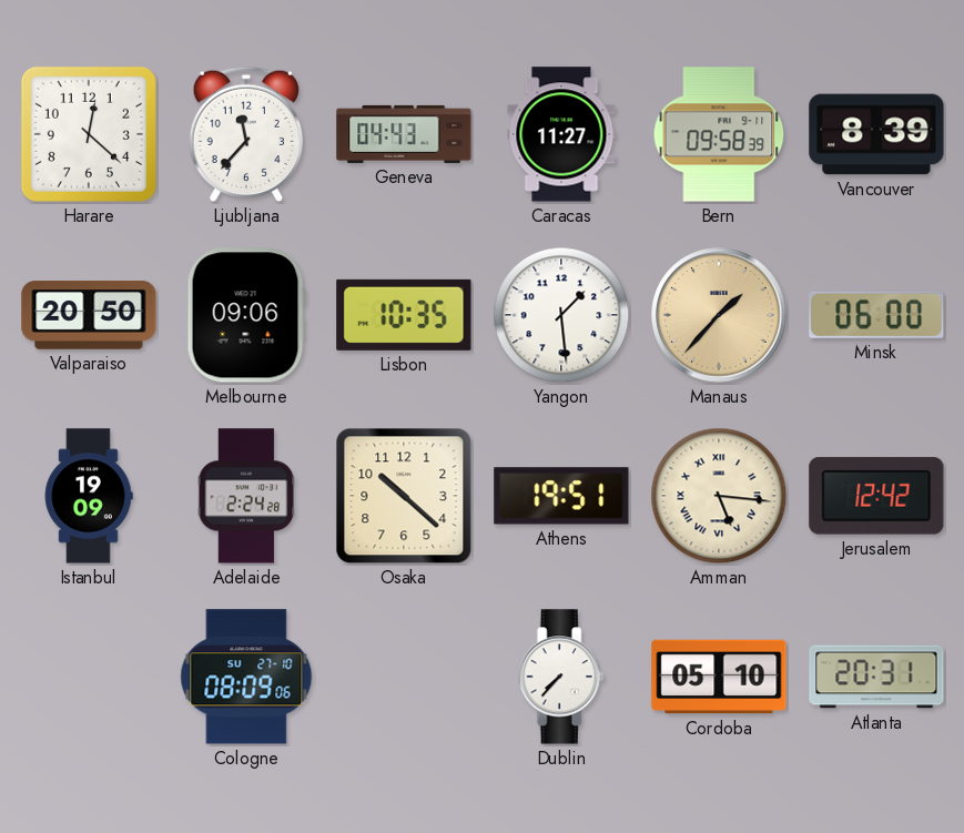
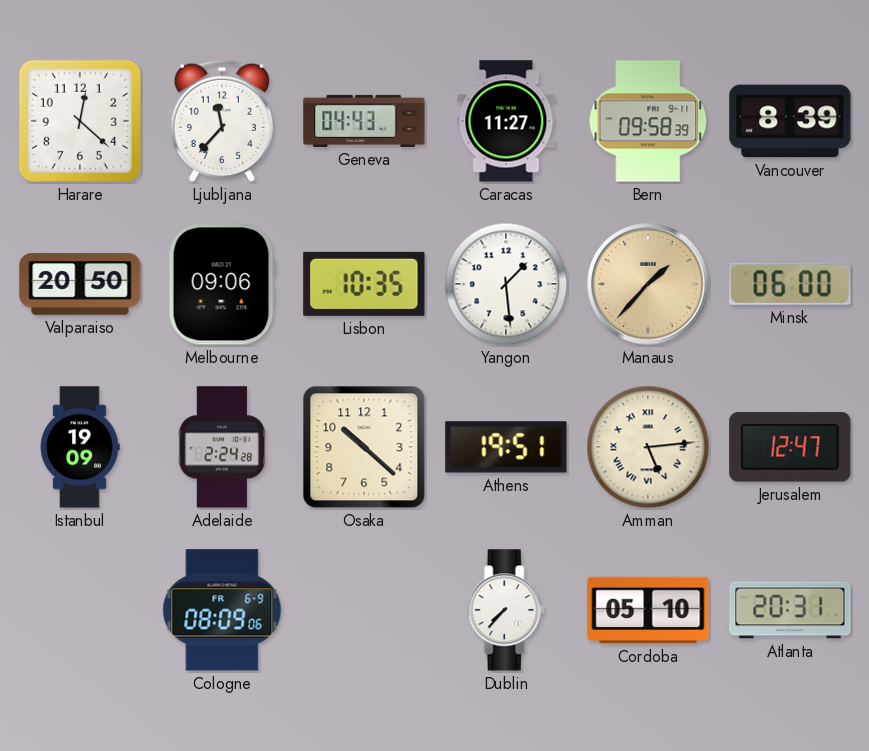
Amman: 5:16 -> 5:14 (648, 447)
Jerusalem: 12:42 -> 12:47 (790, 447)
Cologne date: SU 27-10 -> FR 6-9 (222, 610)
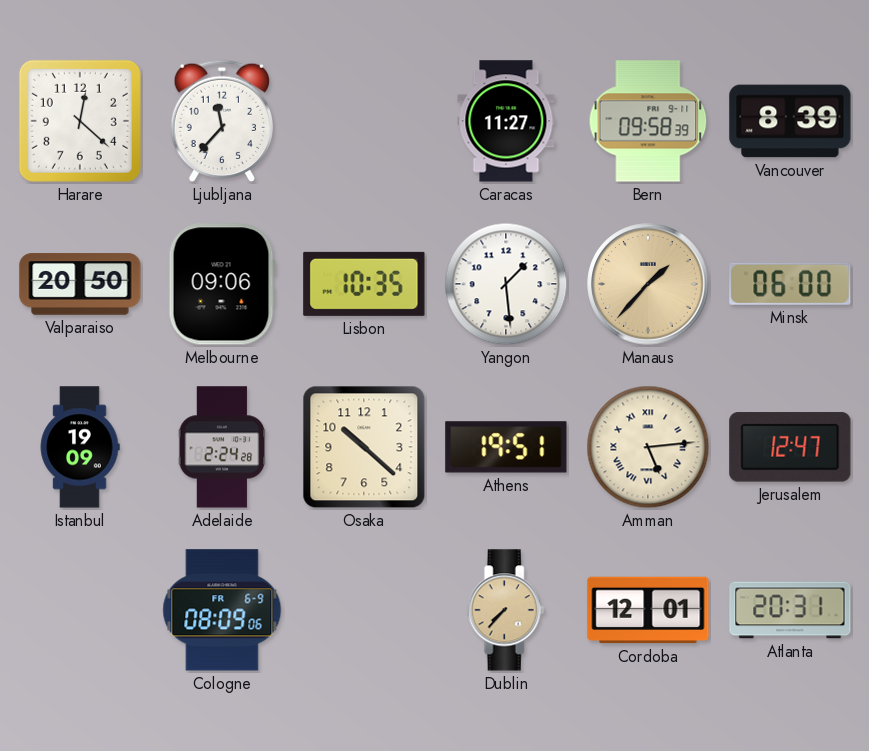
Geneva: 04:43 -> none (364, 121)
Dublin dial: white -> champagne (506, 610)
Cordoba: 05:10 -> 12:01 (648, 610)
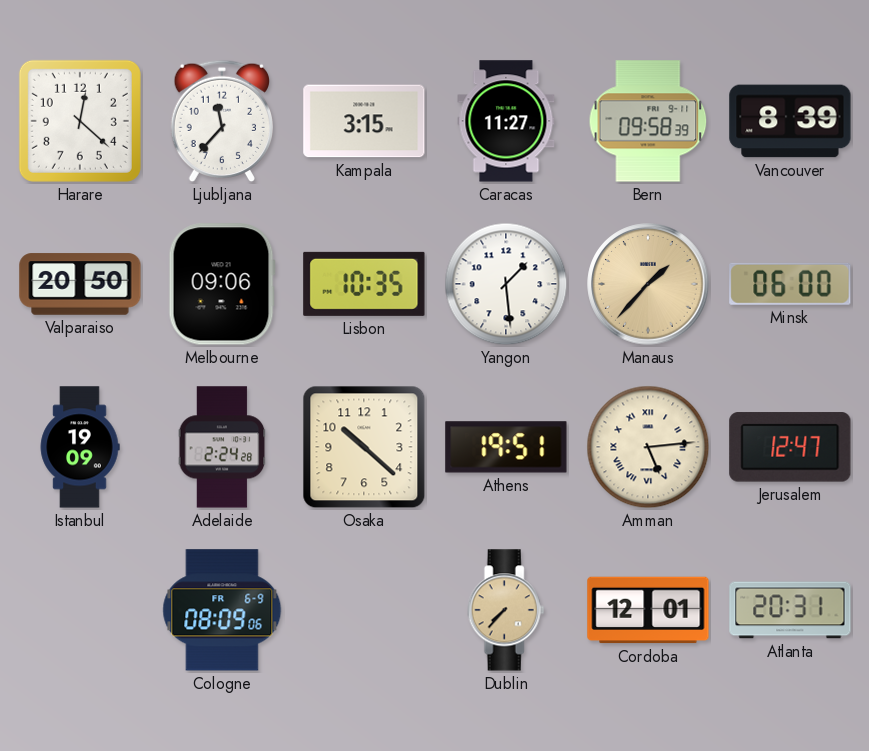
Kampala: none -> 3:15 (364, 121)
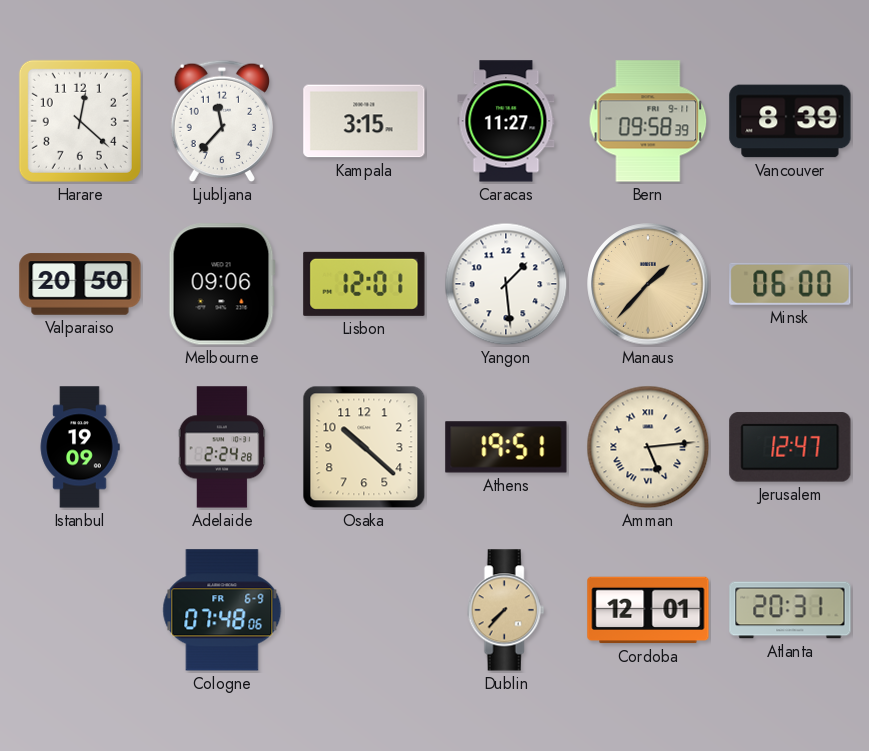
Lisbon: 10:35 -> 12:01 (364, 284)
Cologne: 08:09 -> 07:48 (222, 610)
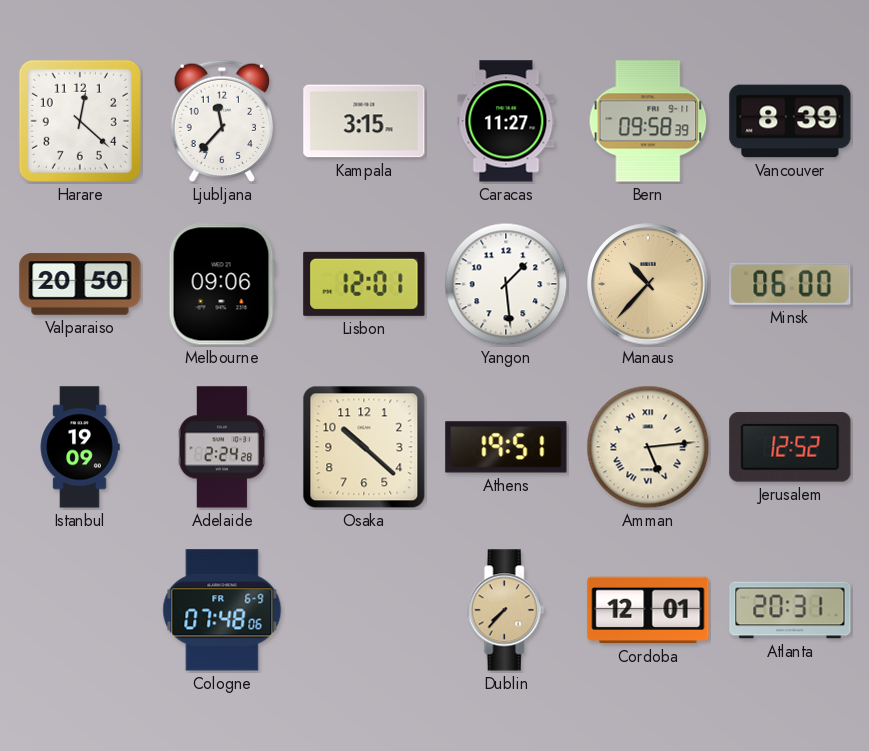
Manaus: 1:37 -> 10:37 (648, 284)
Jerusalem: 12:47 -> 12:52 (790, 447)
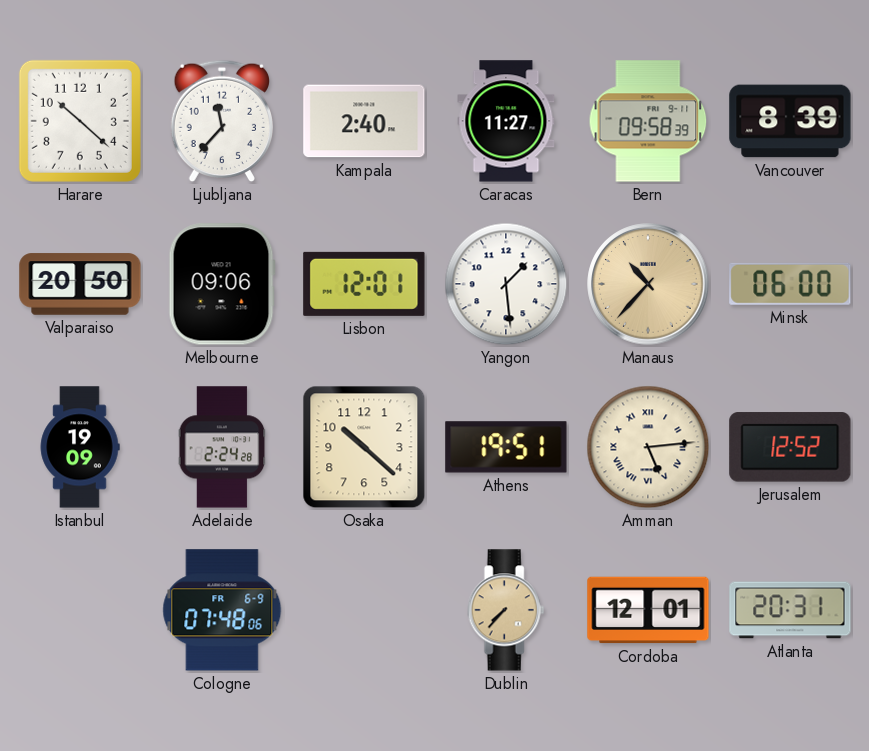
Harare: 12:22 -> 10:22 (80, 121)
Kampala: 3:15 -> 2:40 (364, 121)
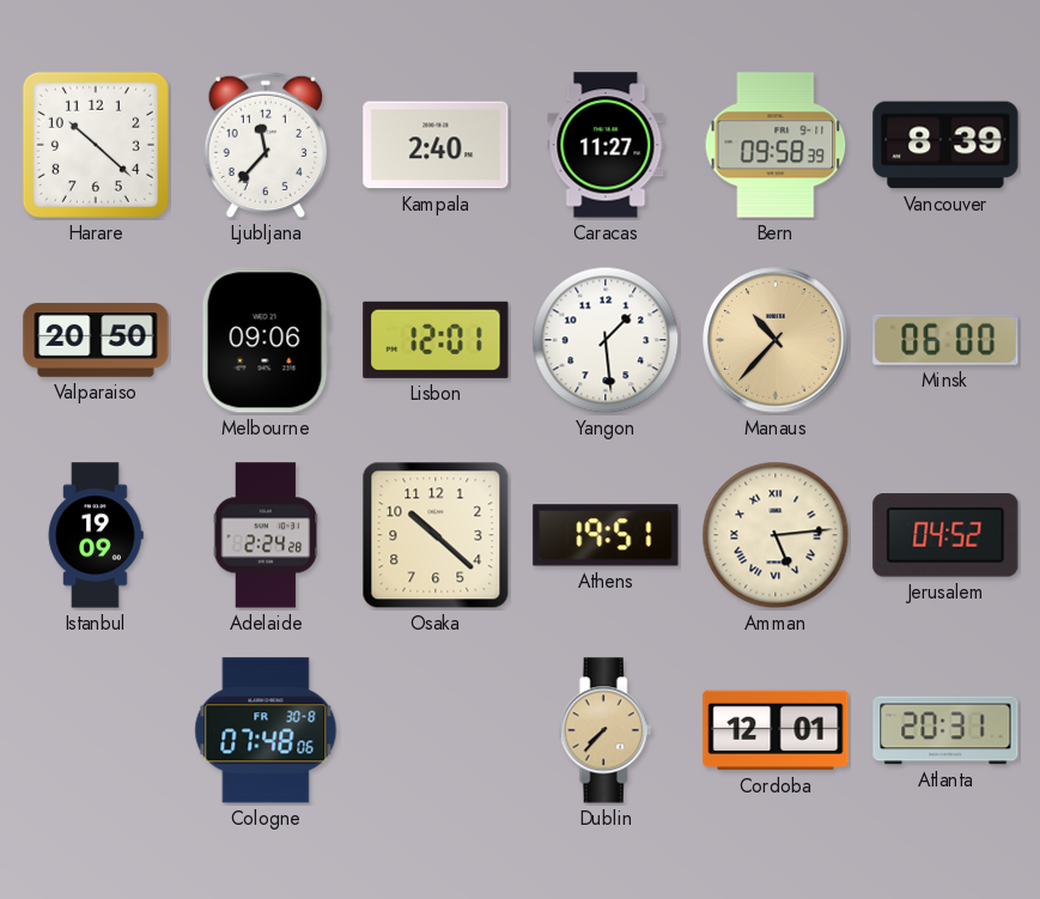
Jerusalem: 12:52 -> 04:52 (945, 535)
Cologne date: FR 6-9 -> FR 30-8 (266, 730)
